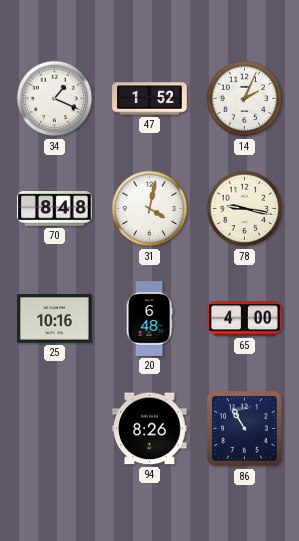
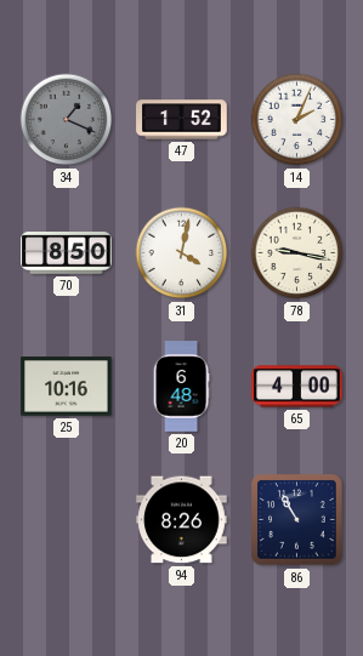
34 dial: white -> grey (67, 120)
70: 8:48 -> 8:50 (67, 253)
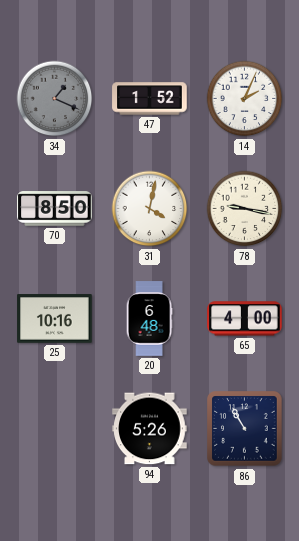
94: 8:26 -> 5:26 (150, 429)
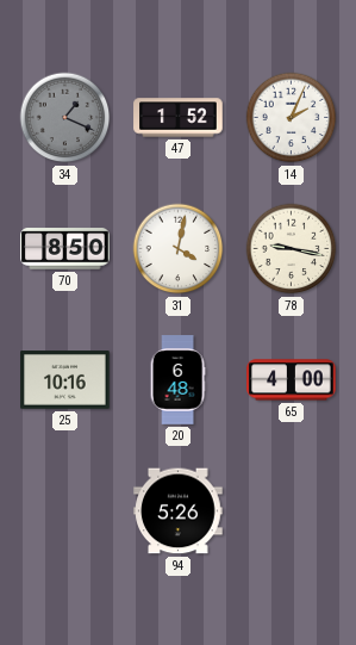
86: 10:55 -> none (245, 429)
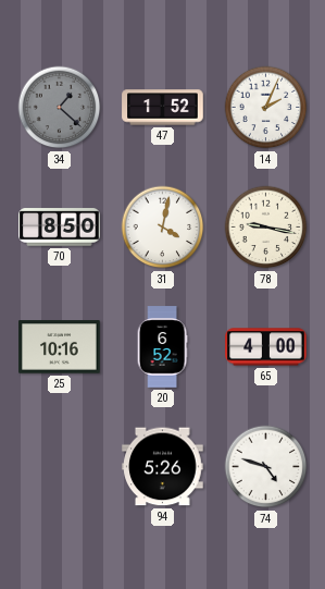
34: 1:19 -> 1:22 (60, 108)
20: 6:48 -> 6:52 (162, 347)
74: none -> 4:48 (266, 467)
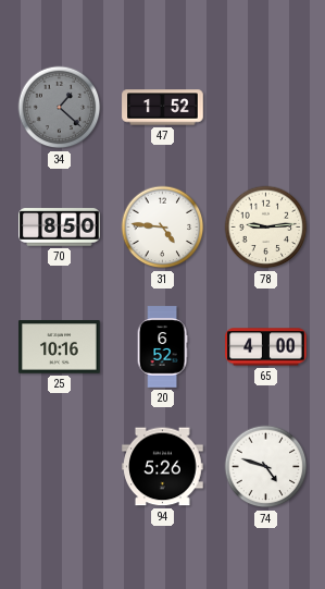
14: 2:04 -> none (266, 108)
31: 4:02 -> 4:46 (163, 228)
78: 9:17 -> 9:14 (266, 228)
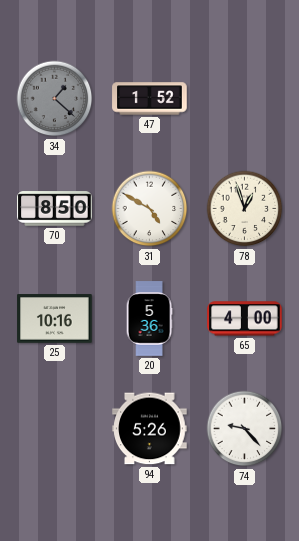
31: 4:46 -> 4:50 (150, 209)
78: 9:14 -> 12:57 (245, 209)
20: 6:52 -> 5:36 (149, 319)
74: 4:48 -> 9:23 (245, 429)
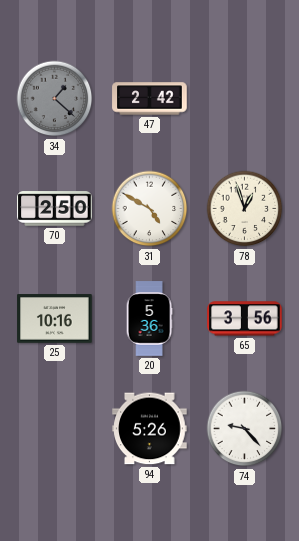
47: 1:52 -> 2:42 (150, 99)
70: 8:50 -> 2:50 (55, 209)
65: 4:00 -> 3:56 (245, 319)
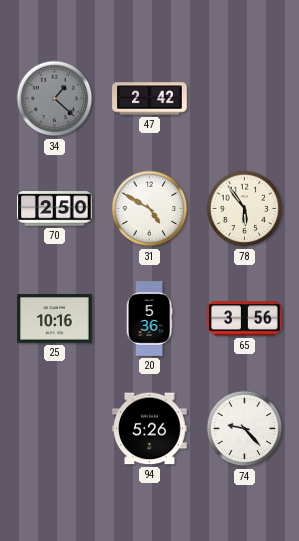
78: 12:57 -> 5:54 (245, 209)
